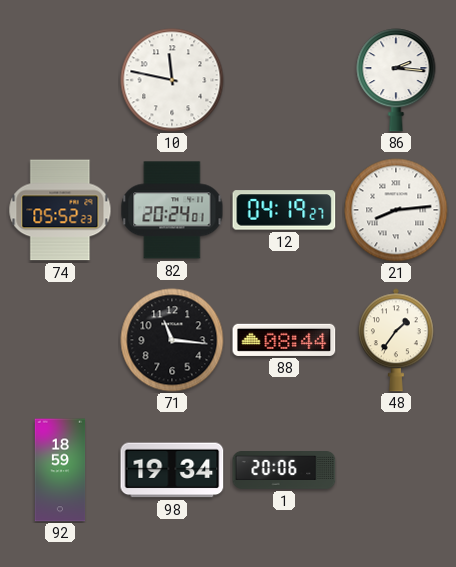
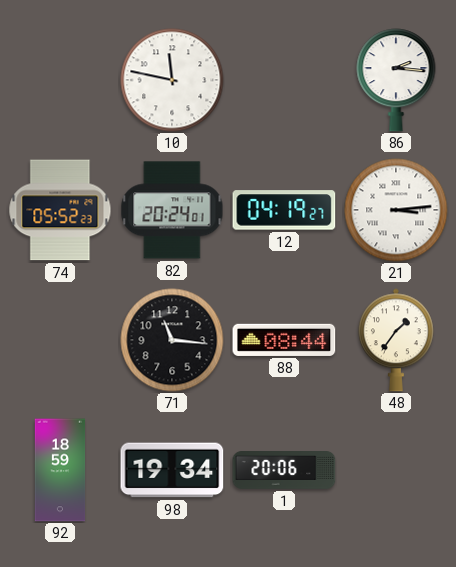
21: 8:14 -> 3:14 (396, 210)
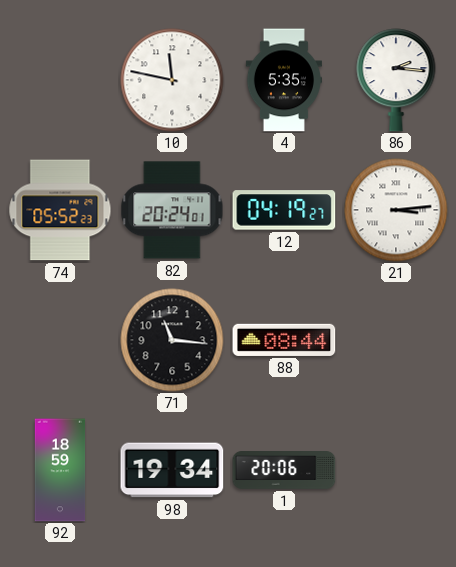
4: none -> 5:35 (284, 80)
48: 1:36 -> none (396, 340)
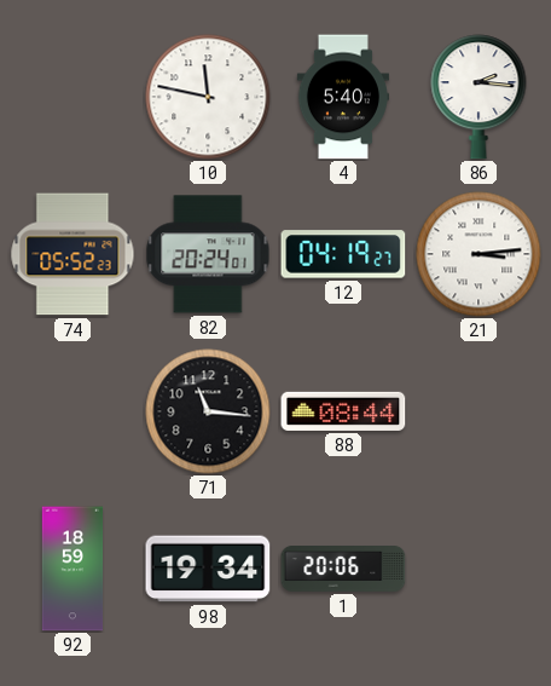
4: 5:35 -> 5:40 (343, 97)
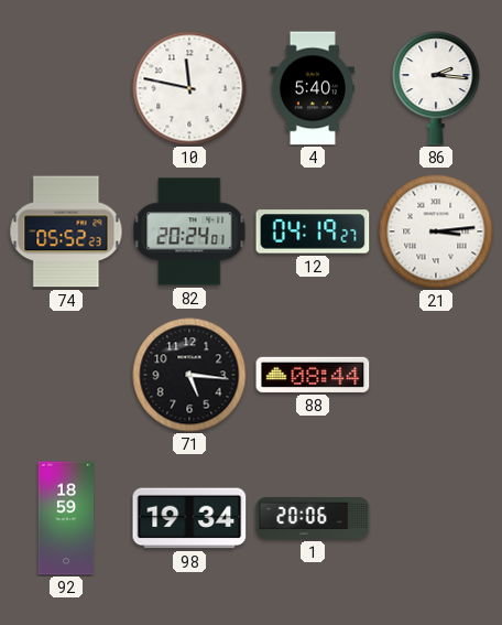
71: 11:16 -> 5:16 (189, 375)
